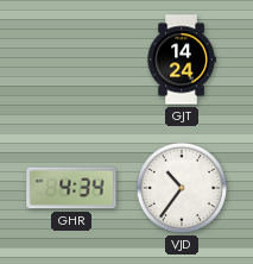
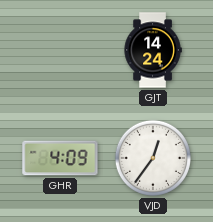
GHR: 4:34 -> 4:09 (60, 158)
VJD: 10:36 -> 12:36 (153, 158)
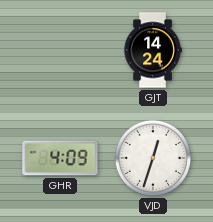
VJD: 12:36 -> 12:33 (153, 158)
